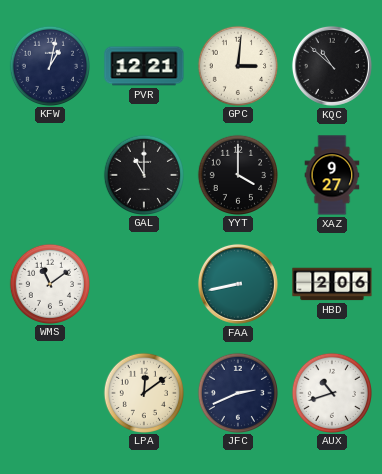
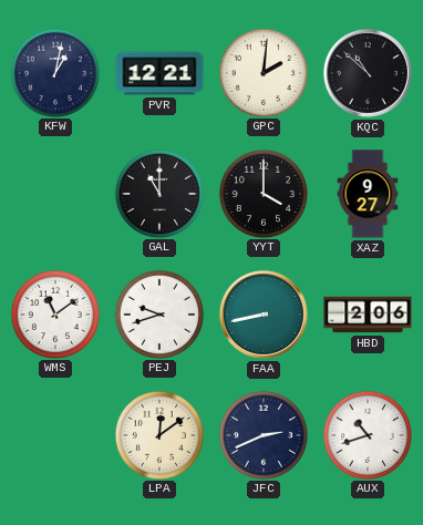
GPC: 3:01 -> 2:01 (262, 72)
PEJ: none -> 9:42 (158, 313)
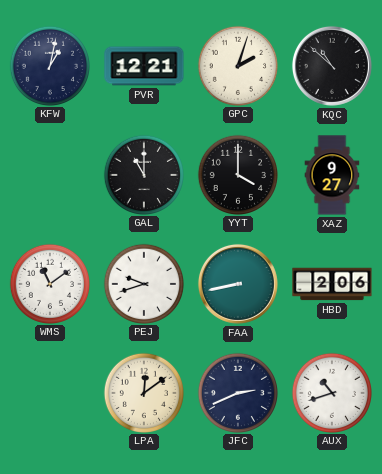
GPC: 2:01 -> 2:03 (237, 65)
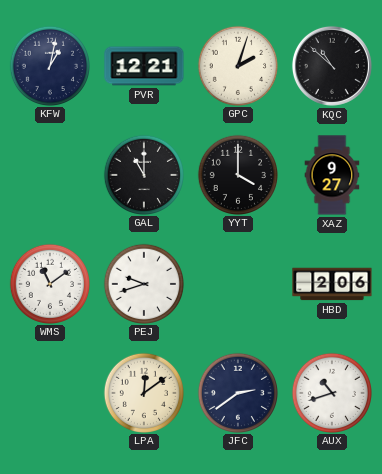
FAA: 8:43 -> none (238, 284)
JFC: 2:41 -> 2:39 (237, 392)
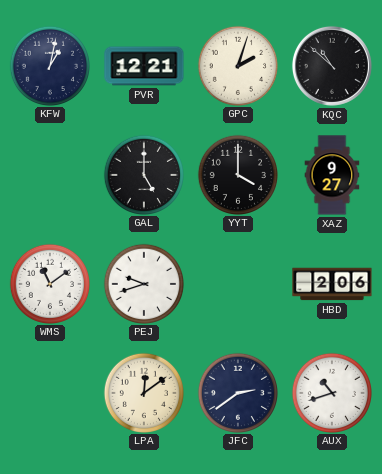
GAL: 11:00 -> 5:00 (143, 174)
